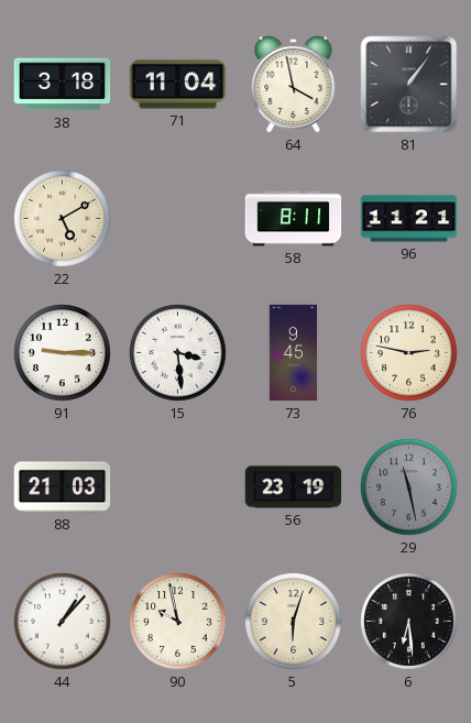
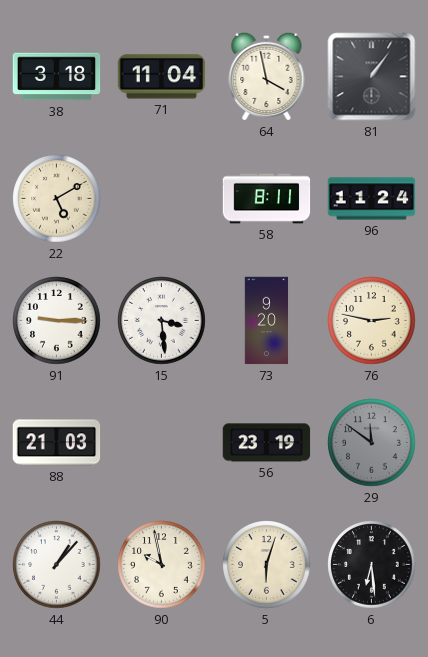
96: 11:21 -> 11:24 (372, 199)
73: 9:45 -> 9:20 (267, 321)
29: 11:28 -> 11:51 (372, 443)
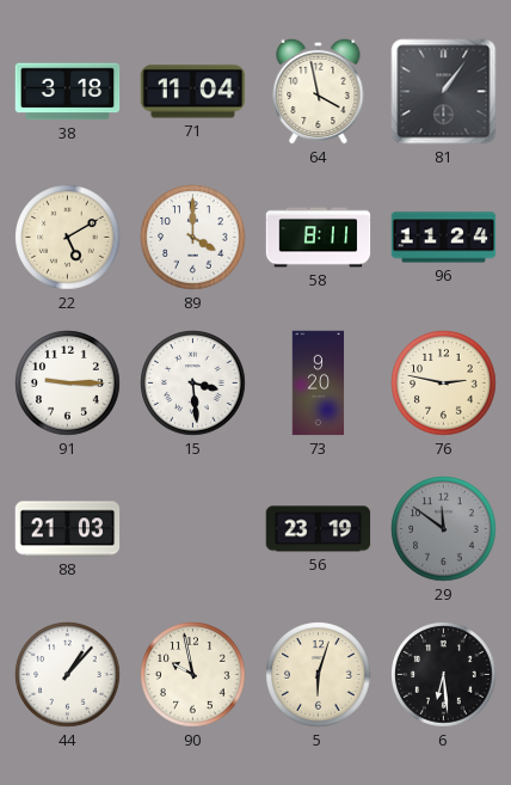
89: none -> 4:00 (193, 238)
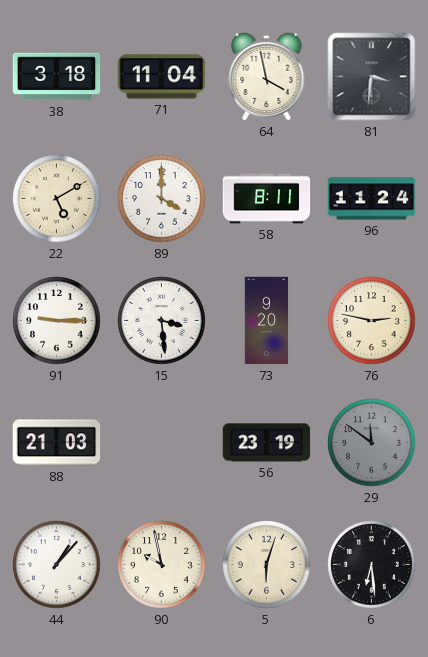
81: 1:06 -> 3:31 (372, 77)
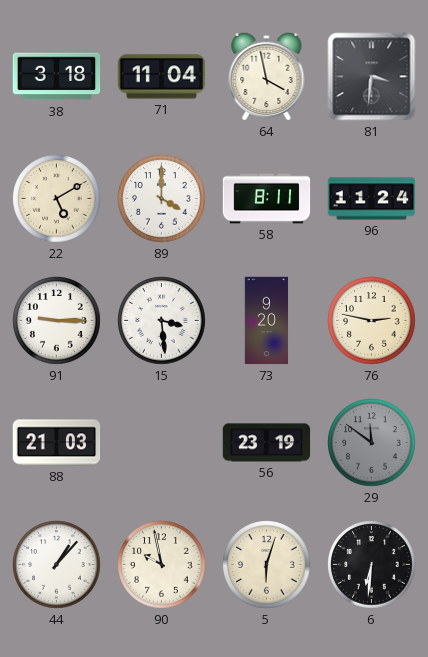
6: 6:29 -> 6:31 (372, 565)
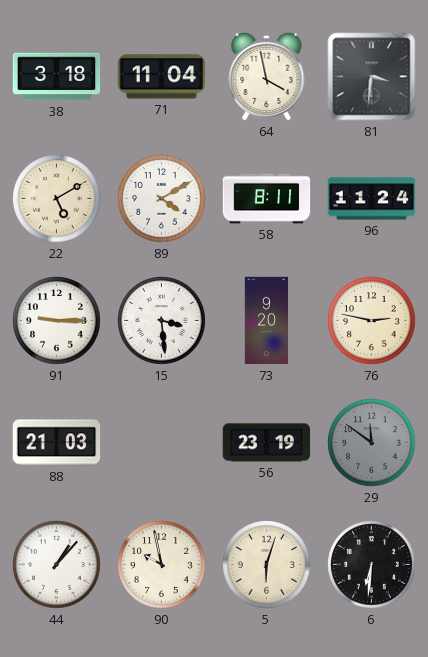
89: 4:00 -> 4:10 (162, 199)
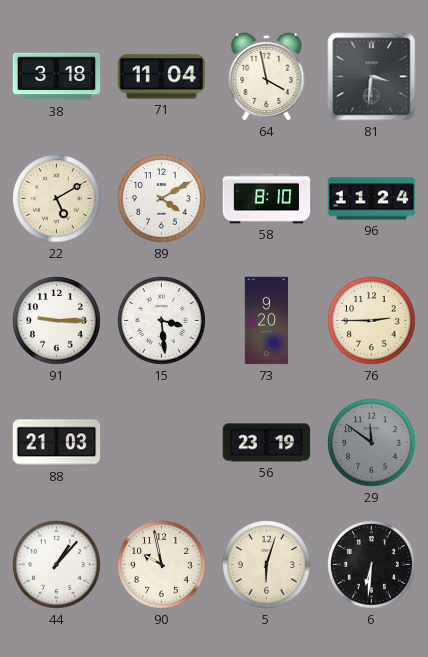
58: 8:11 -> 8:10 (267, 199)
76: 2:47 -> 2:45 (372, 321)
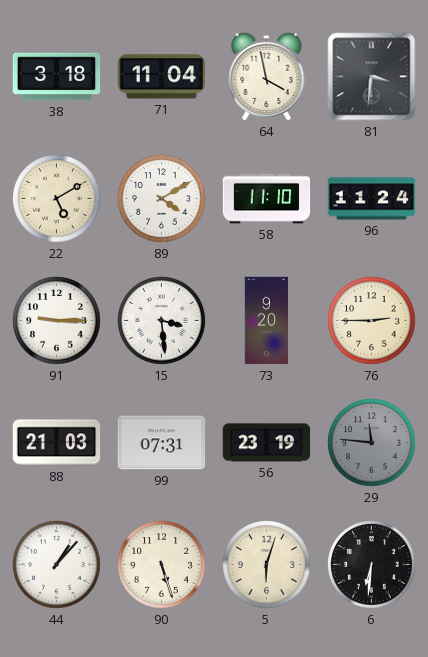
58: 8:10 -> 11:10 (267, 199)
99: none -> 07:31 (162, 443)
29: 11:51 -> 11:46 (372, 443)
90: 9:58 -> 5:27 (162, 565)
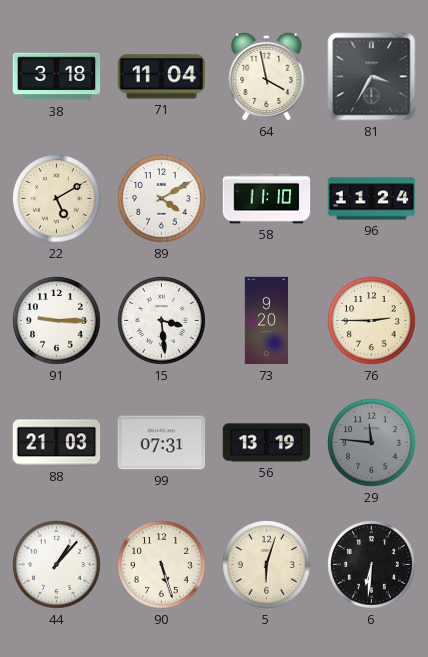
81: 3:31 -> 3:35 (372, 77)
56: 23:19 -> 13:19 (267, 443)
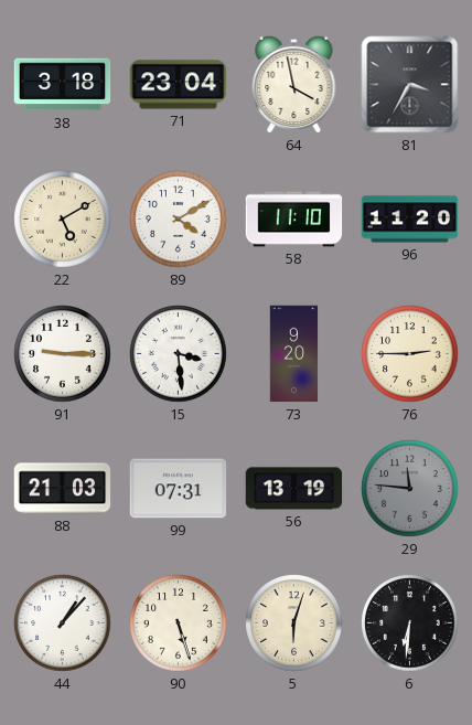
71: 11:04 -> 23:04 (179, 85)
96: 11:24 -> 11:20 (410, 220)
